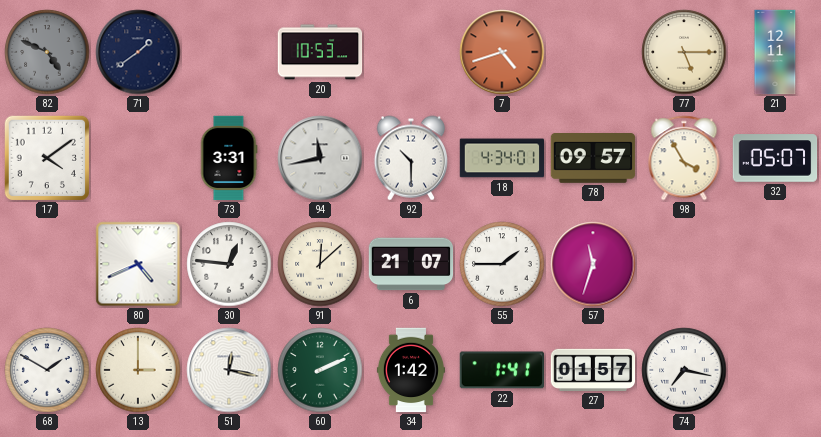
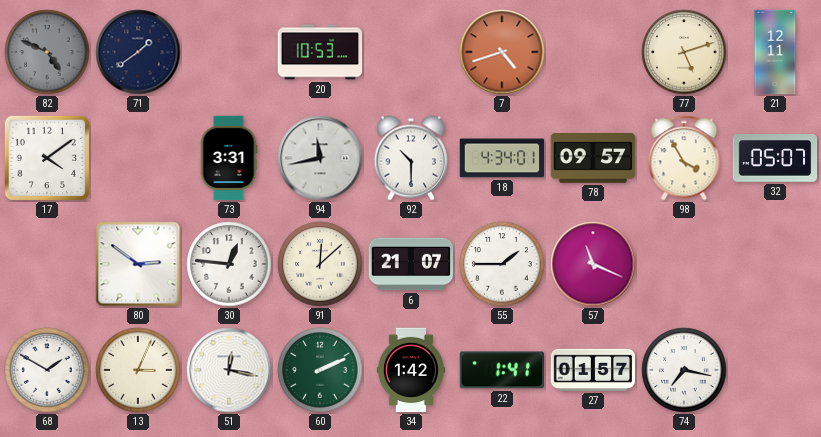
77: 5:15 -> 5:12 (684, 52)
80: 4:41 -> 2:51 (138, 264)
57: 11:33 -> 11:19 (593, 264)
13: 3:00 -> 3:04 (138, 370)
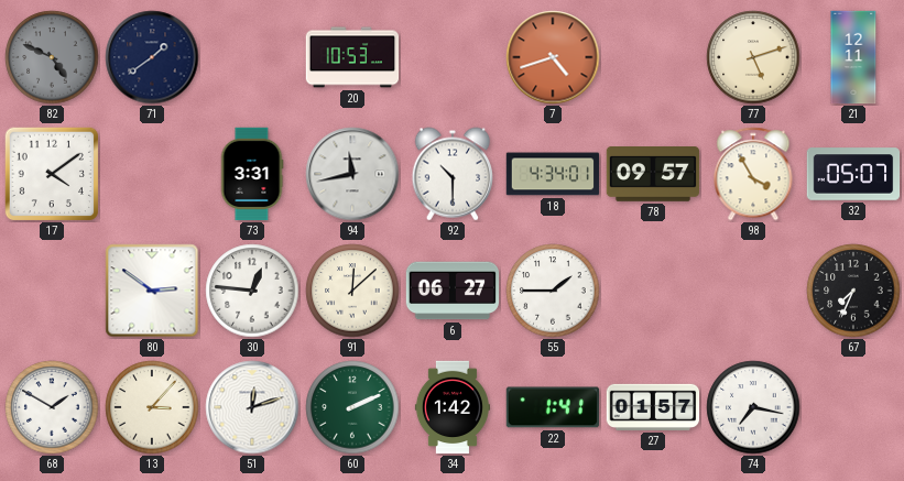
6: 21:07 -> 06:27 (453, 291)
57: 11:19 -> none (593, 264)
67: none -> 7:34 (853, 291)
13: 3:04 -> 3:07 (152, 407)
51: 12:17 -> 12:12 (252, 407)
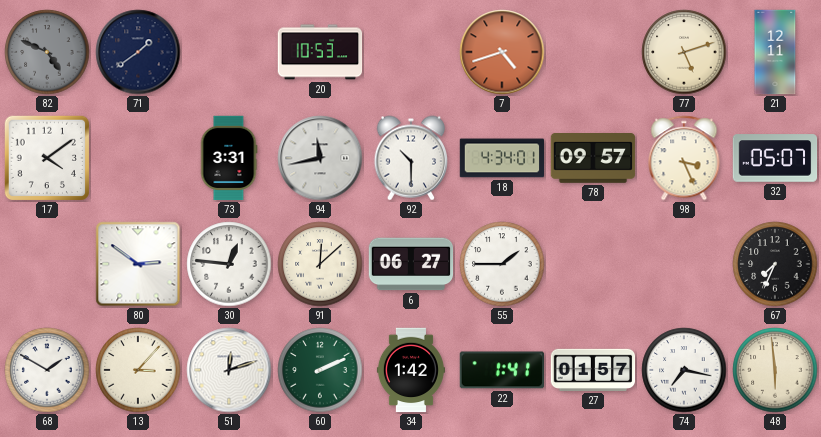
98: 3:55 -> 3:26 (684, 158)
48: none -> 5:59 (775, 370)
